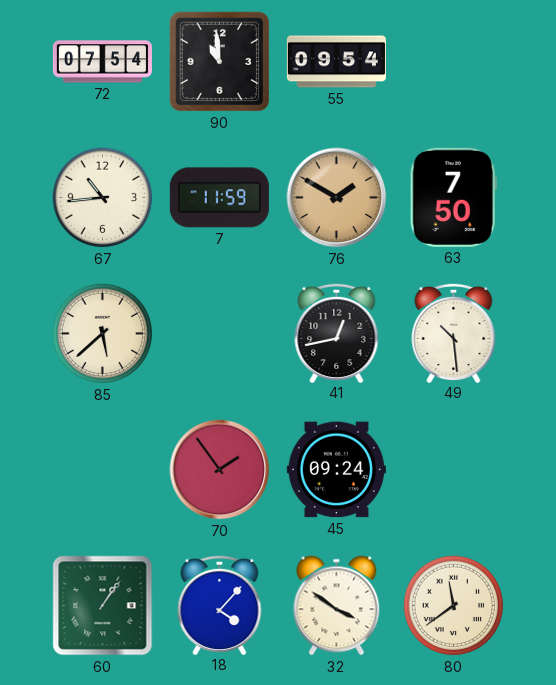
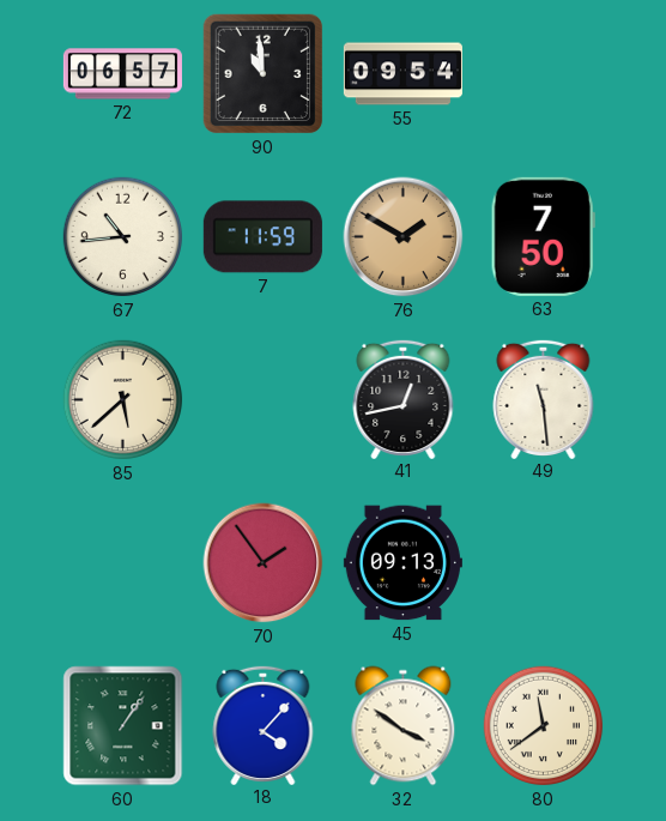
72: 07:54 -> 06:57 (122, 74)
49: 10:29 -> 11:29 (544, 398)
45: 09:24 -> 09:13 (402, 563)
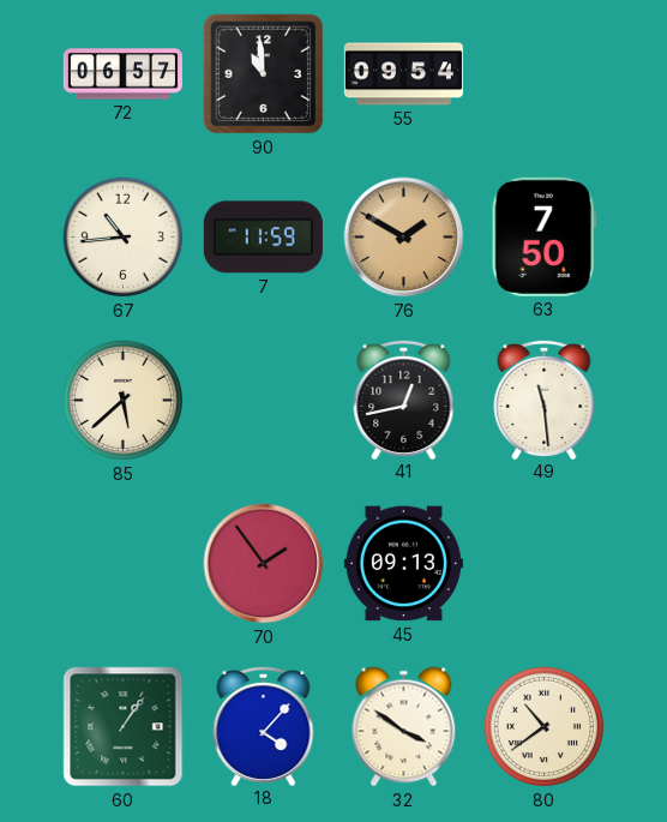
80: 11:39 -> 10:39 (545, 727)
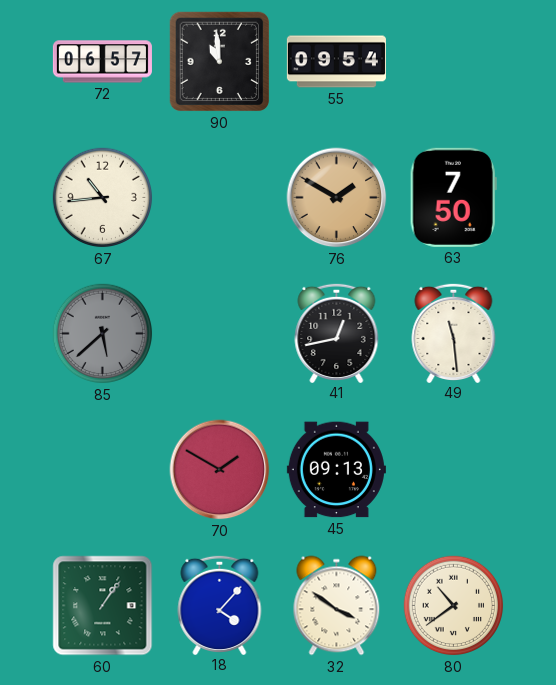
7: 11:59 -> none (263, 238)
85 dial: cream -> grey (103, 334)
70: 1:54 -> 1:50 (220, 470)
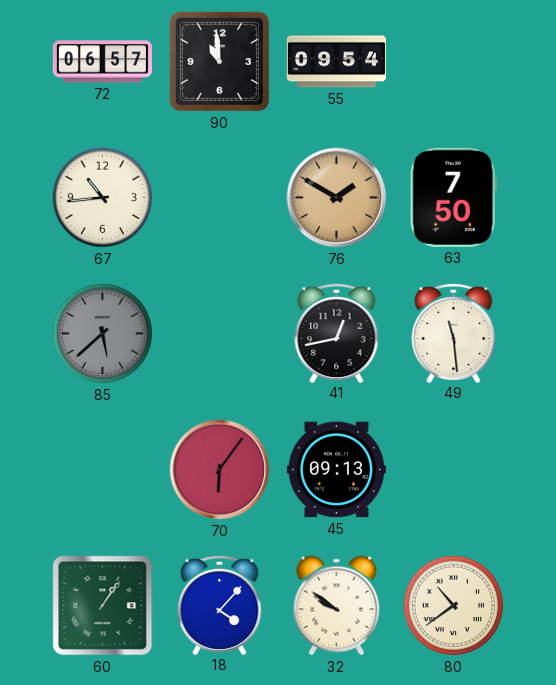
70: 1:50 -> 6:06 (220, 470)
32: 3:51 -> 9:51 (337, 606)
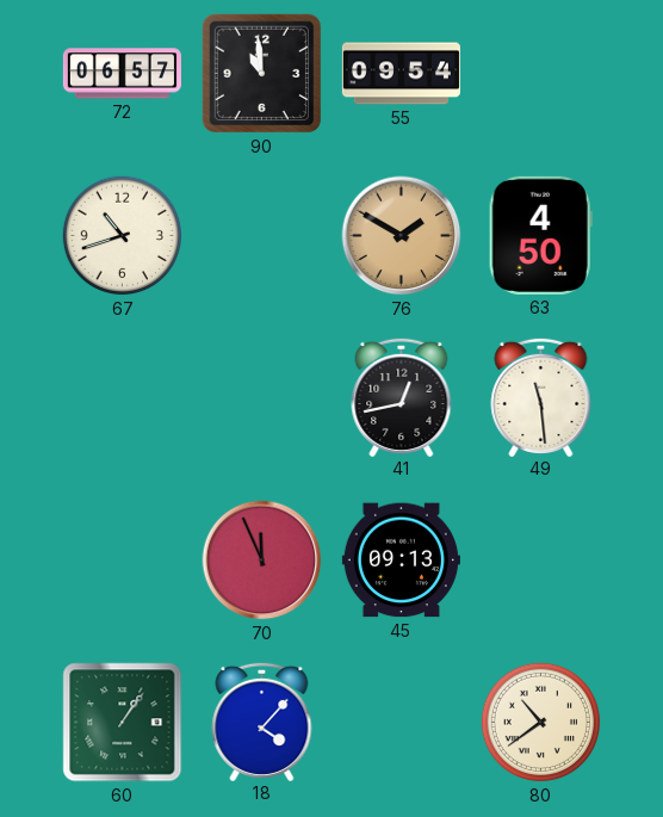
67: 10:44 -> 10:42 (123, 236)
63: 7:50 -> 4:50 (540, 235)
85: 5:38 -> none (103, 334)
70: 6:06 -> 11:56 (262, 561)
32: 9:51 -> none (337, 606)
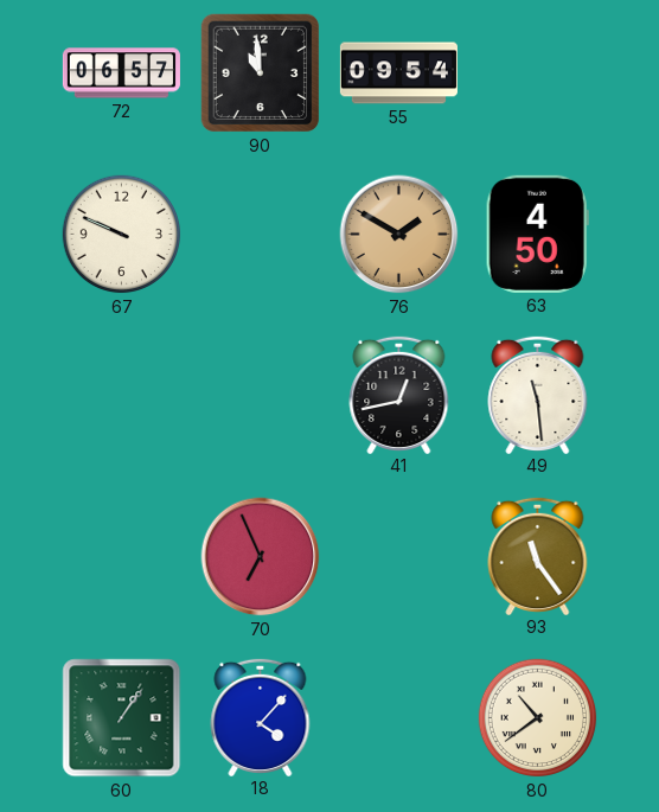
67: 10:42 -> 9:49 (122, 235)
70: 11:56 -> 6:56 (261, 557)
45: 09:13 -> none (401, 561)
93: none -> 11:24 (538, 555)
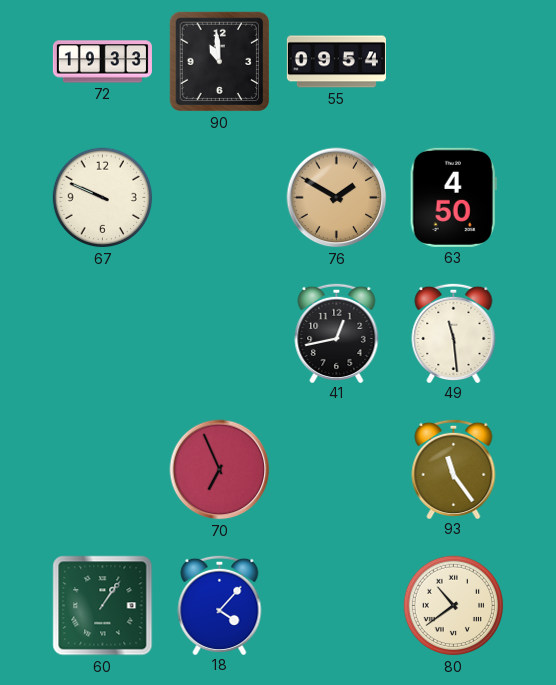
72: 06:57 -> 19:33 (102, 62)
